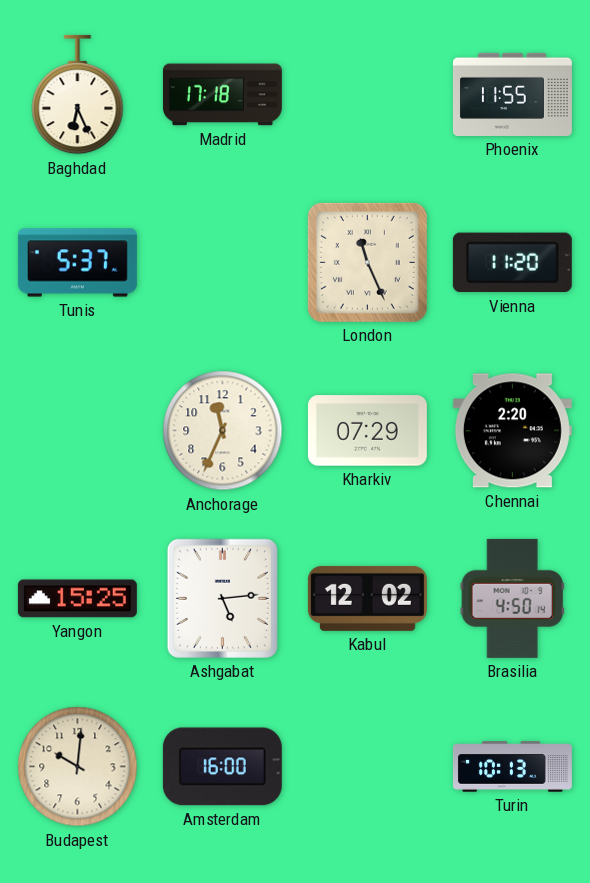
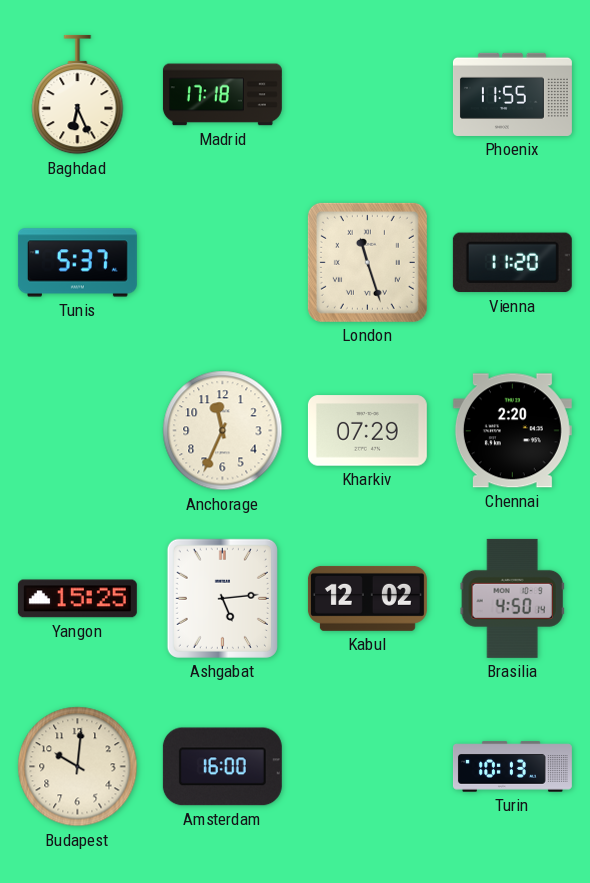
London: 11:26 -> 11:27 (367, 262)
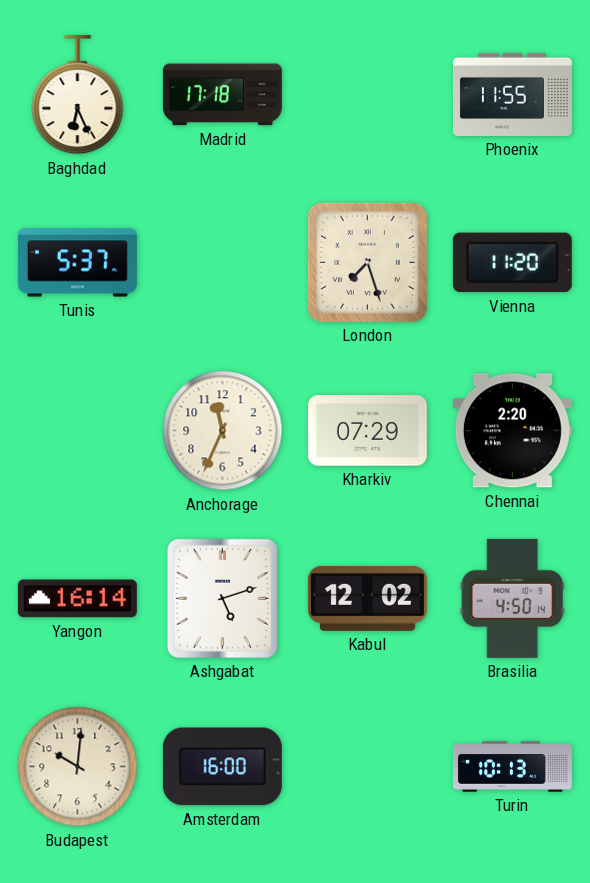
London: 11:27 -> 7:27 (367, 262)
Yangon: 15:25 -> 16:14 (77, 599)
Ashgabat: 5:14 -> 5:12 (222, 598)
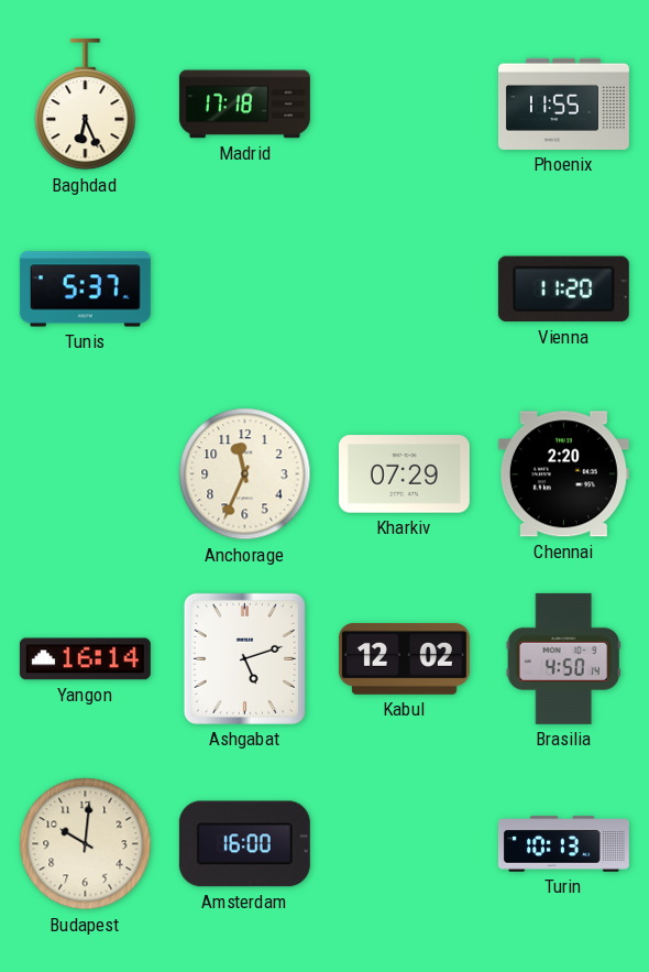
London: 7:27 -> none (367, 262)
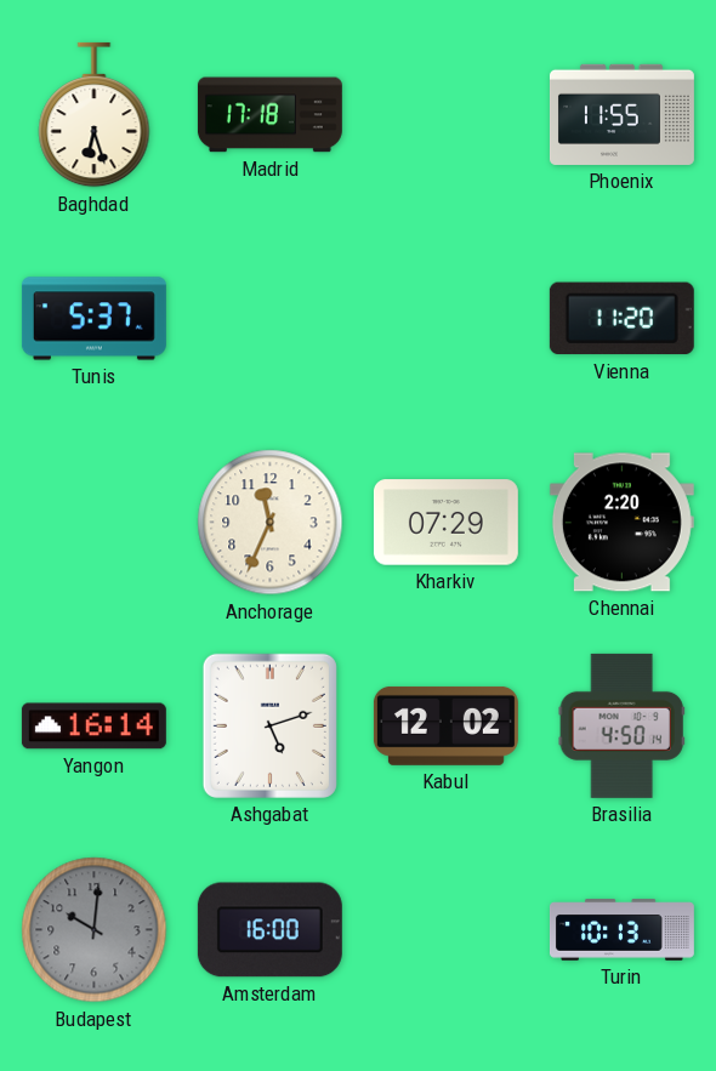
Baghdad: 6:26 -> 6:27 (95, 115)
Budapest dial: cream -> grey (95, 930)
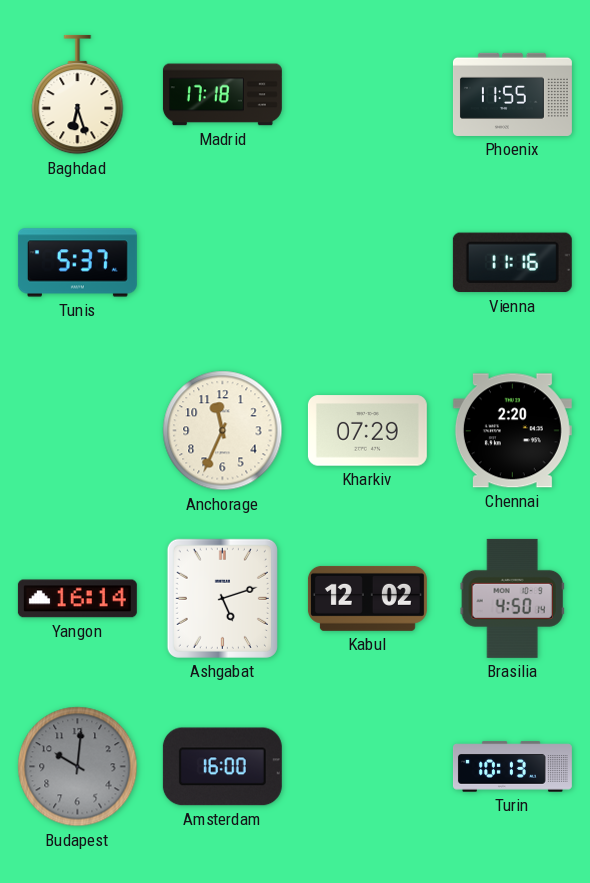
Vienna: 11:20 -> 11:16 (512, 263)
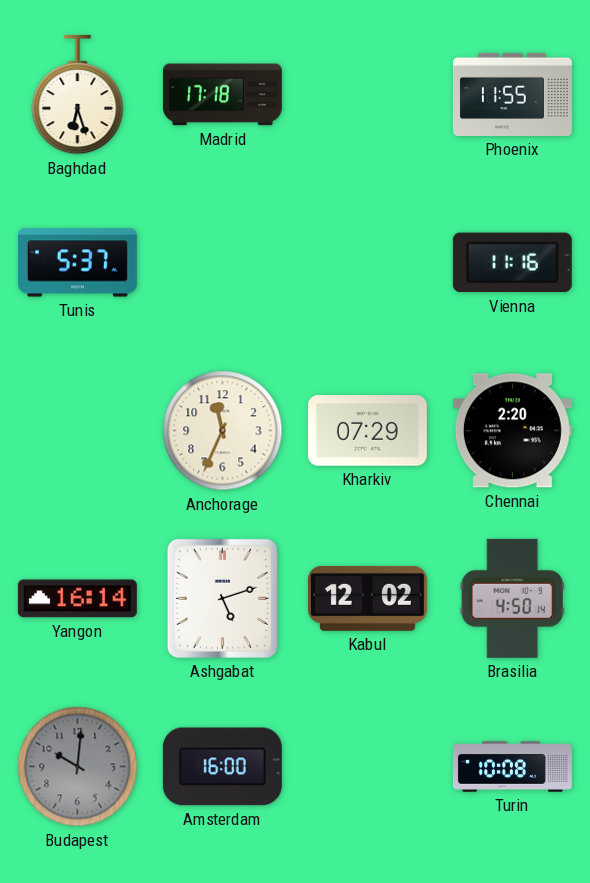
Turin: 10:13 -> 10:08 (512, 767)
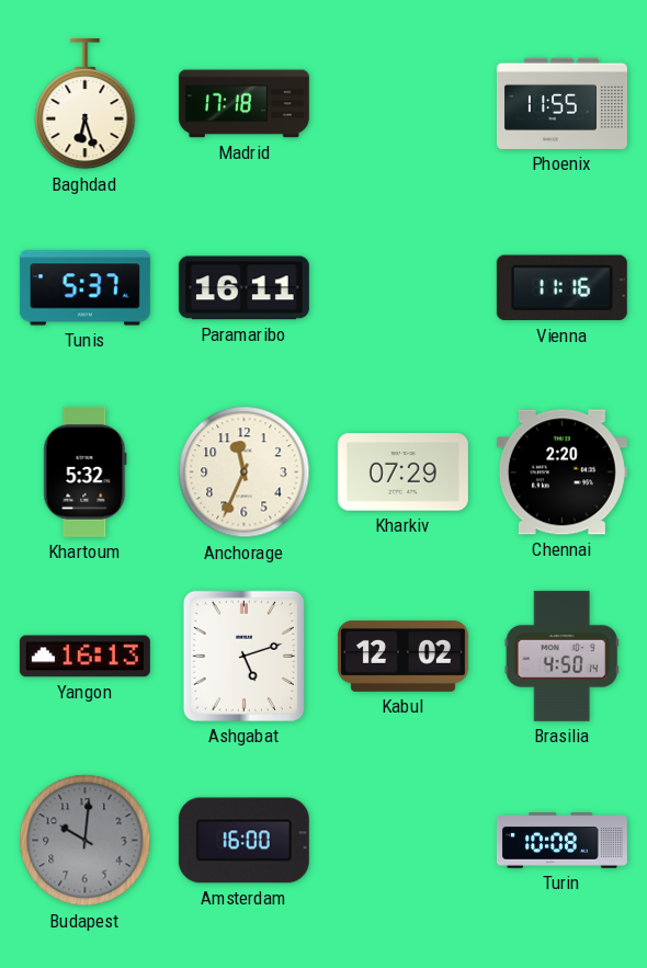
Paramaribo: none -> 16:11 (243, 288)
Khartoum: none -> 5:32 (86, 471)
Yangon: 16:14 -> 16:13 (84, 657)
